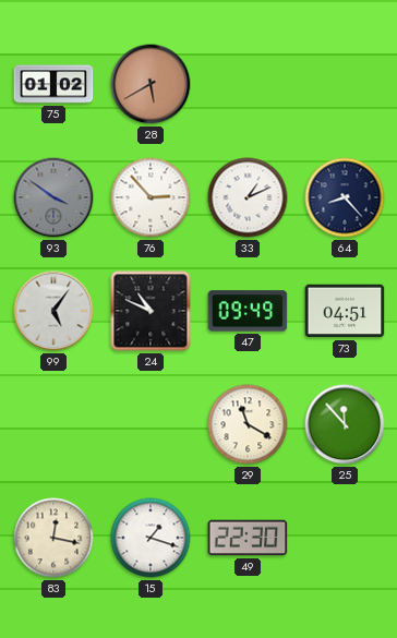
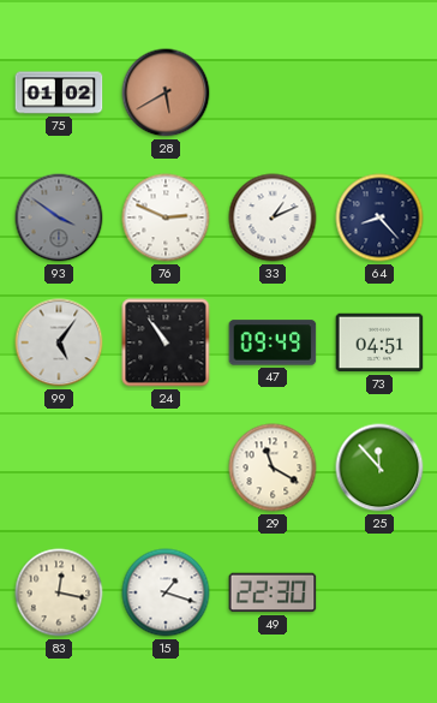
76: 2:53 -> 2:49 (166, 218)
24: 10:49 -> 10:54 (166, 342)
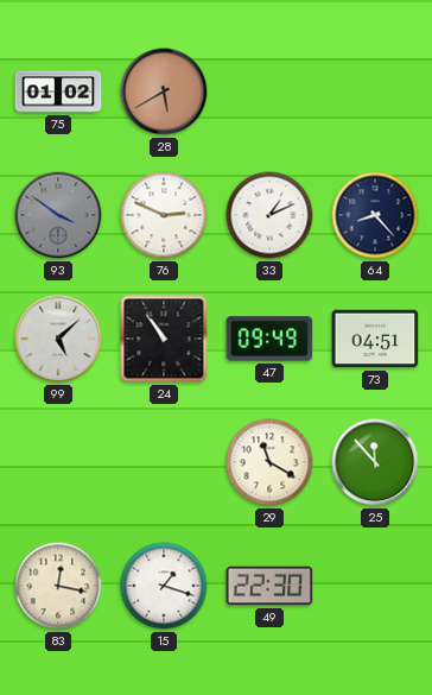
99: 5:06 -> 5:08 (58, 339)
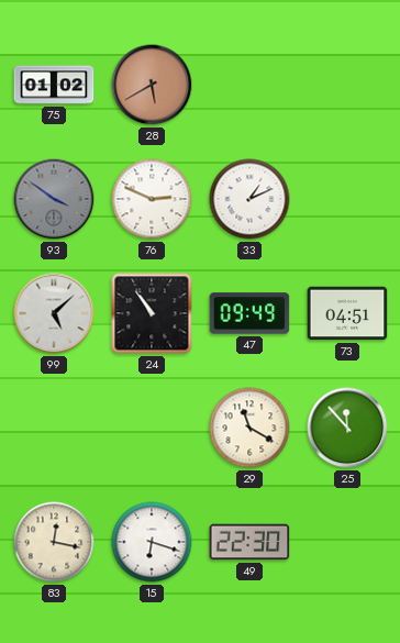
64: 8:23 -> none (375, 215)
15: 1:18 -> 6:18 (152, 542)
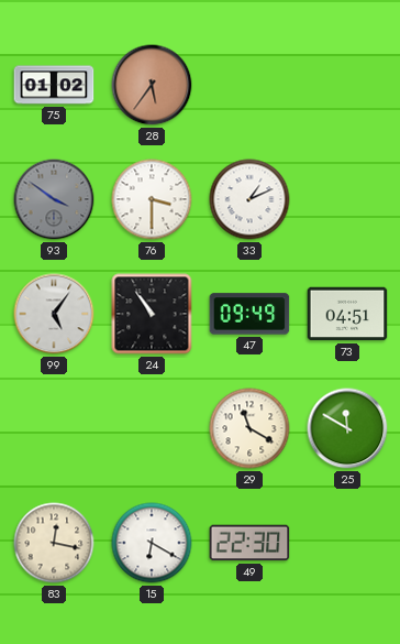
28: 5:40 -> 5:36 (152, 85)
76: 2:49 -> 3:30 (152, 199)
99: 5:08 -> 5:06 (54, 314)
25: 11:53 -> 11:50 (347, 428)
15: 6:18 -> 6:20 (152, 543)
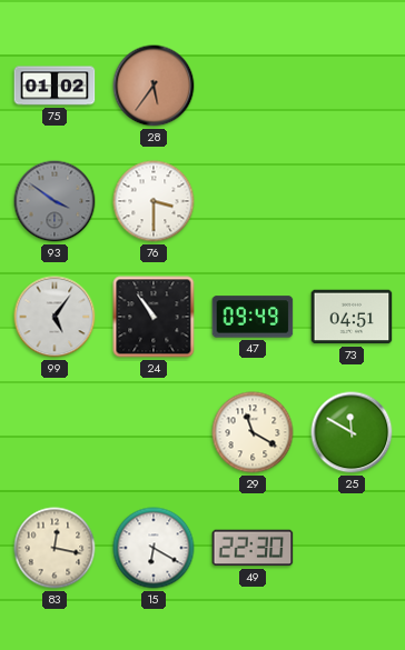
33: 1:11 -> none (249, 199)
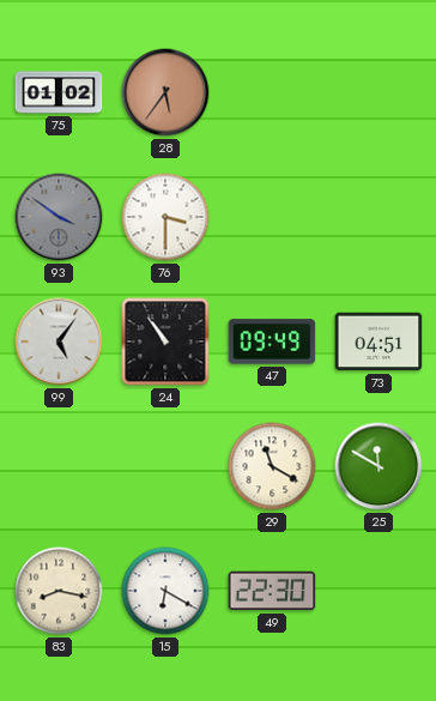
83: 12:17 -> 8:17 (59, 591)
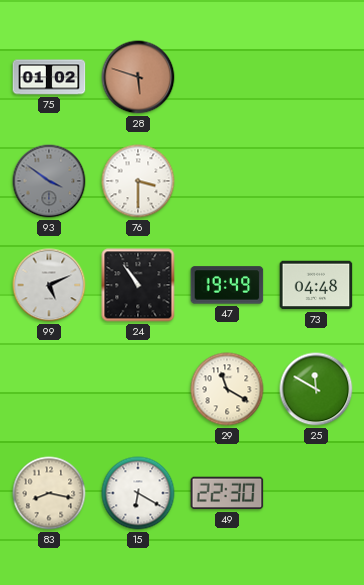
28: 5:36 -> 5:48 (138, 77)
99: 5:06 -> 5:11 (49, 285)
47: 09:49 -> 19:49 (227, 285)
73: 04:51 -> 04:48 (316, 285)
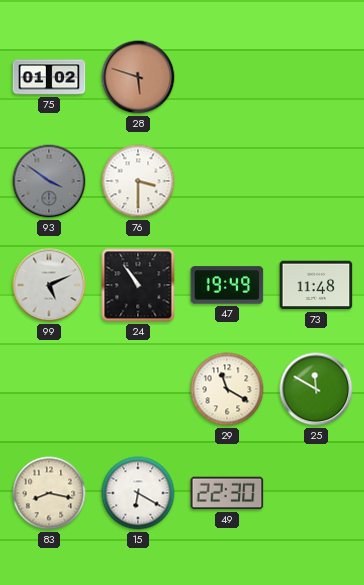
73: 04:48 -> 11:48 (316, 285)
